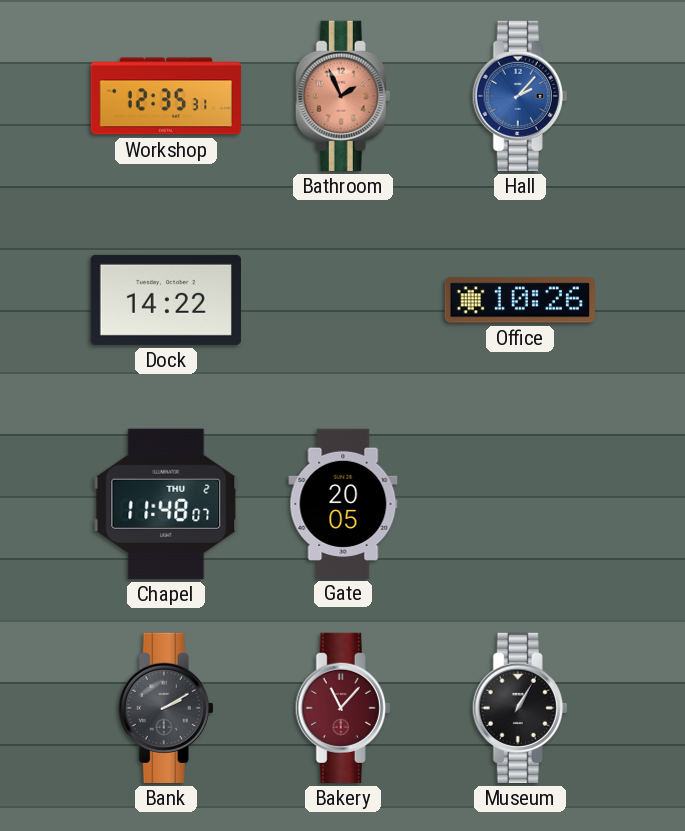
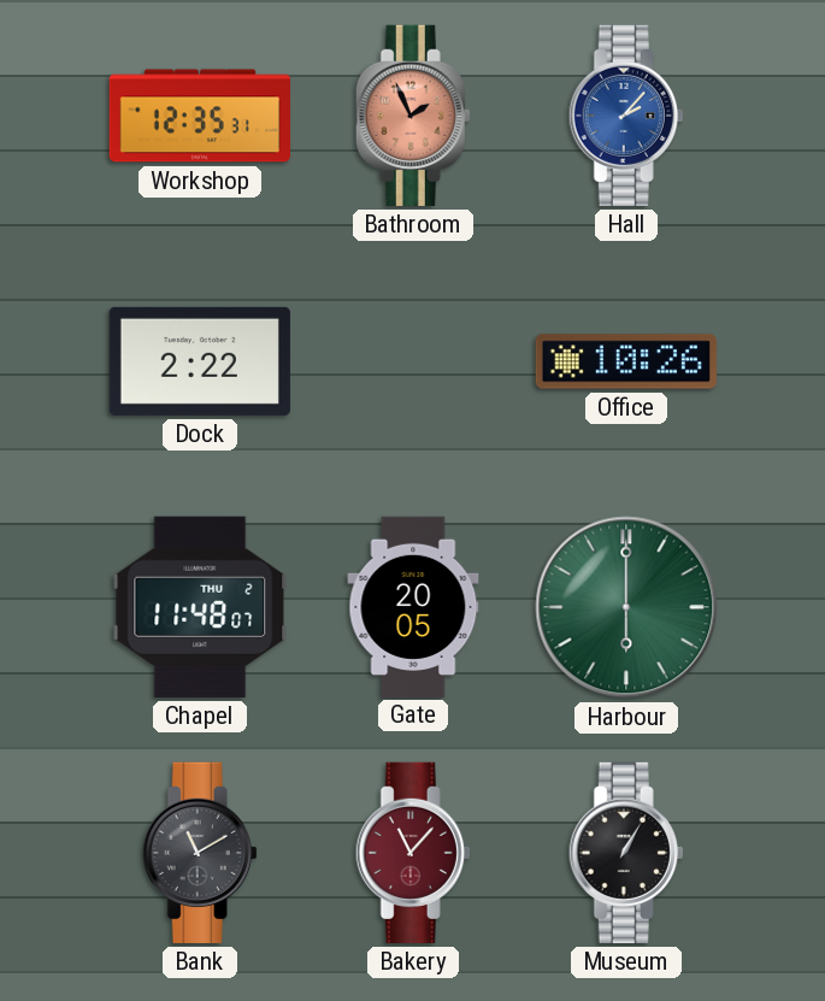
Dock: 14:22 -> 2:22 (200, 361)
Harbour: none -> 6:00 (626, 607)
Bank: 2:10 -> 11:10 (200, 853)
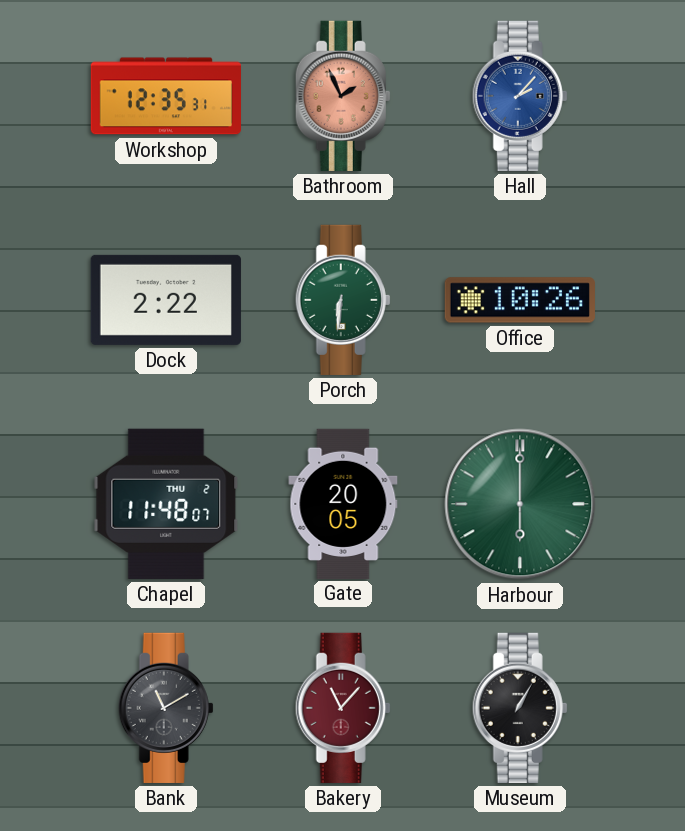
Porch: none -> 6:31 (343, 300)
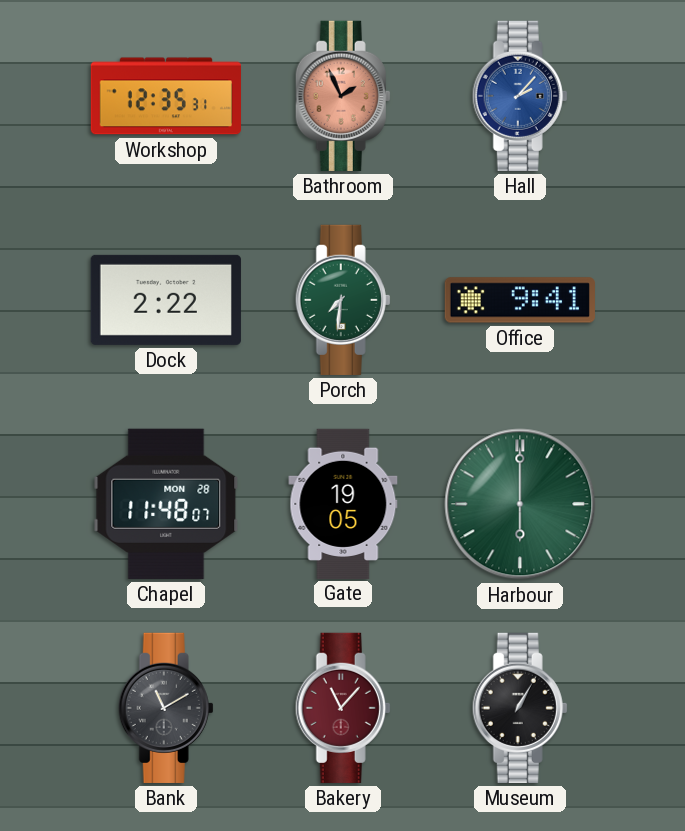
Porch: 6:31 -> 7:31 (343, 300)
Office: 10:26 -> 9:41 (520, 300)
Chapel date: THU 2 -> MON 28 (166, 504)
Gate: 20:05 -> 19:05 (343, 503)
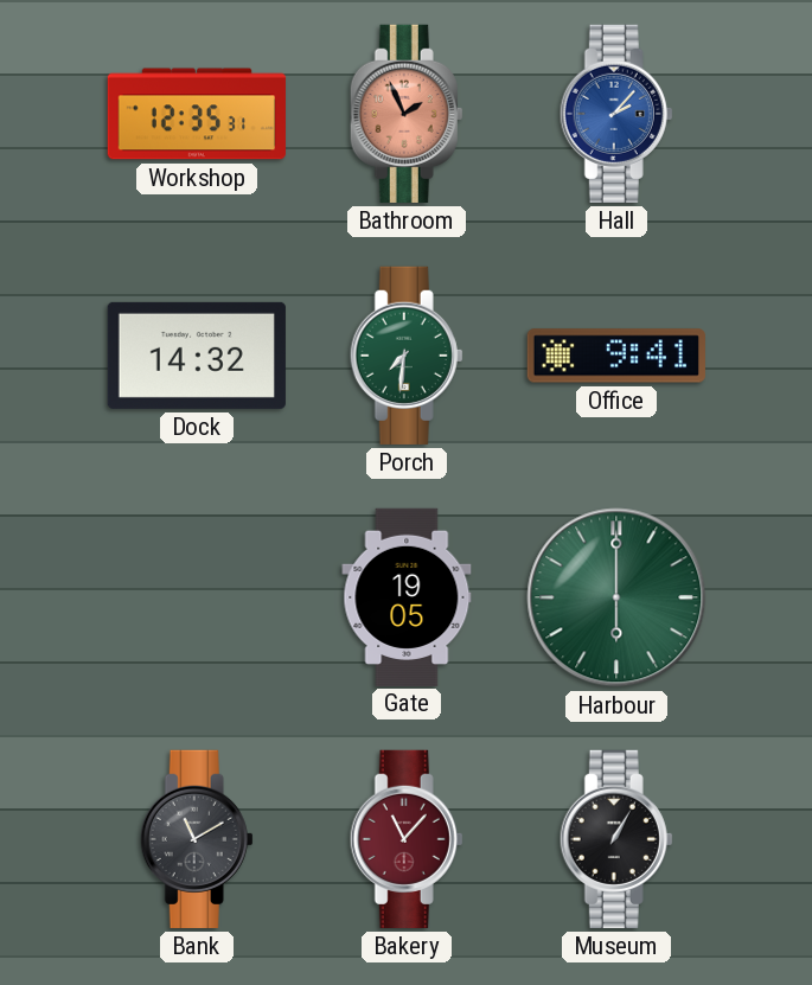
Dock: 2:22 -> 14:32 (197, 356)
Chapel: 11:48 -> none (166, 504)
